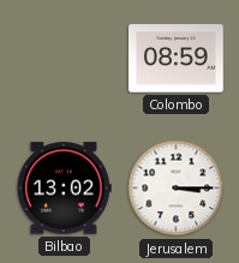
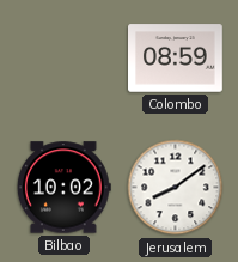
Bilbao: 13:02 -> 10:02 (63, 188)
Jerusalem: 3:15 -> 8:09 (176, 188)
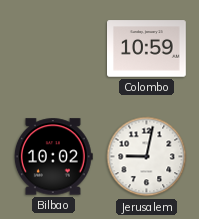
Colombo: 08:59 -> 10:59 (147, 49)
Jerusalem: 8:09 -> 9:02 (147, 157)
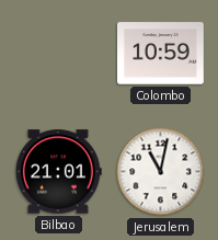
Bilbao: 10:02 -> 21:01 (58, 172)
Jerusalem: 9:02 -> 11:02 (161, 172)
